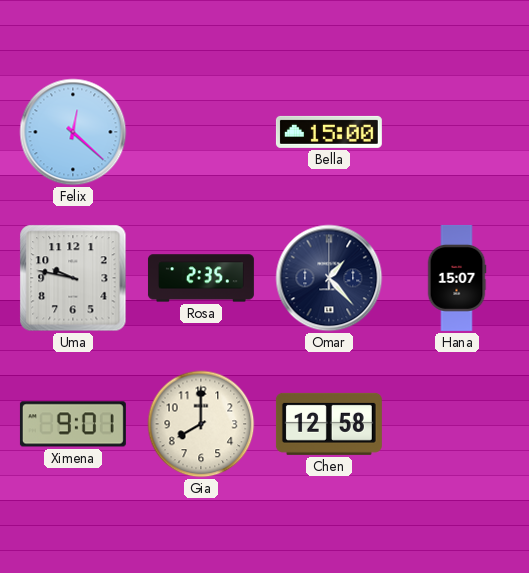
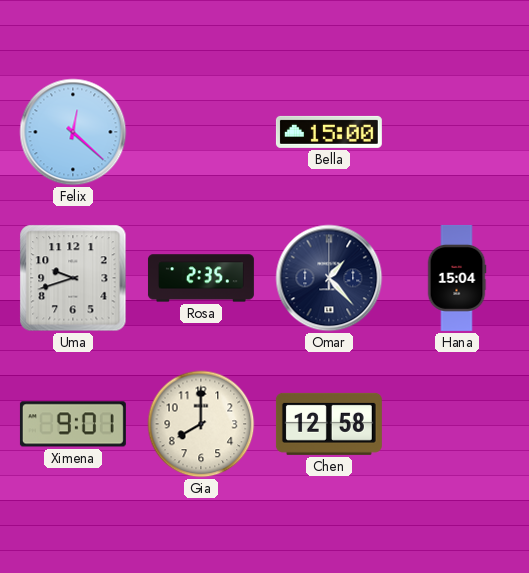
Uma: 9:47 -> 9:42 (73, 278)
Hana: 15:07 -> 15:04 (457, 278)
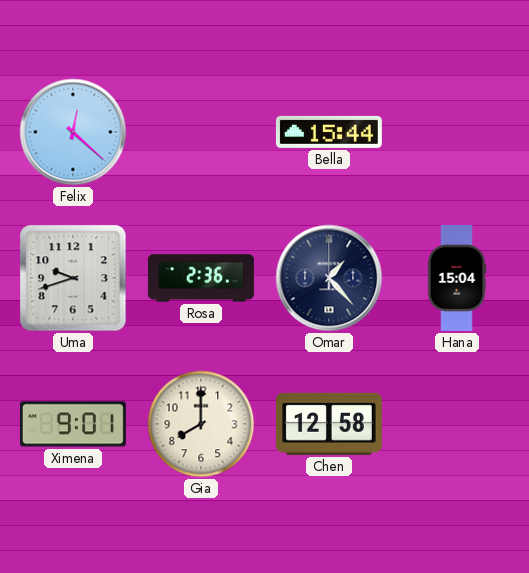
Bella: 15:00 -> 15:44 (329, 132)
Rosa: 2:35 -> 2:36 (201, 278)
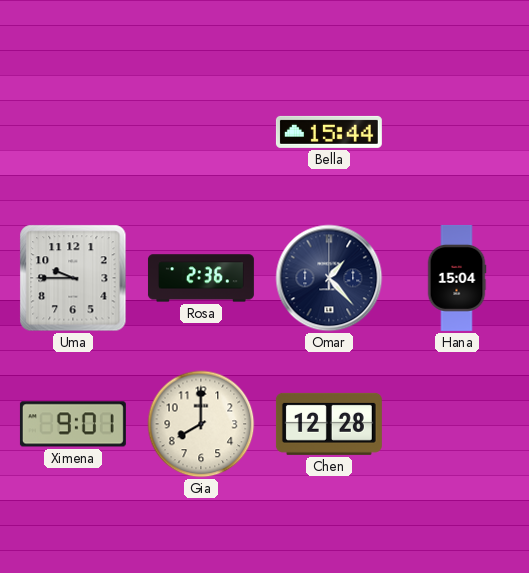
Felix: 12:22 -> none (73, 132)
Uma: 9:42 -> 9:45 (73, 278)
Chen: 12:58 -> 12:28 (329, 424)
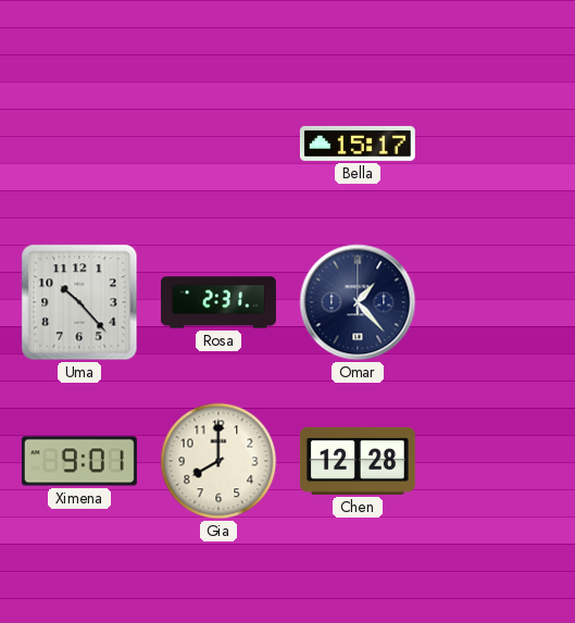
Bella: 15:44 -> 15:17 (358, 144)
Uma: 9:45 -> 10:23 (79, 302)
Rosa: 2:36 -> 2:31 (218, 302)
Hana: 15:04 -> none (457, 278)
